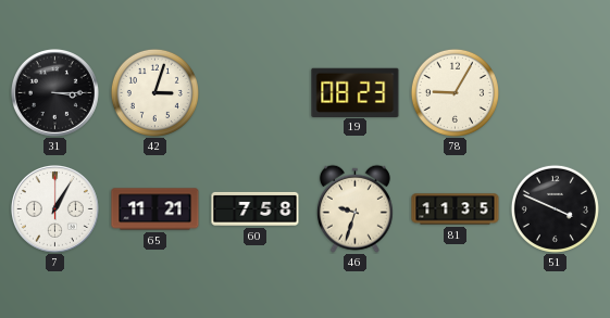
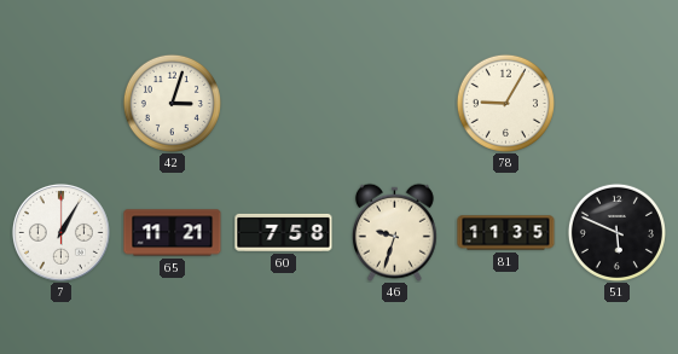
31: 3:15 -> none (54, 92)
19: 08:23 -> none (356, 92)
51: 3:49 -> 5:49 (616, 232)
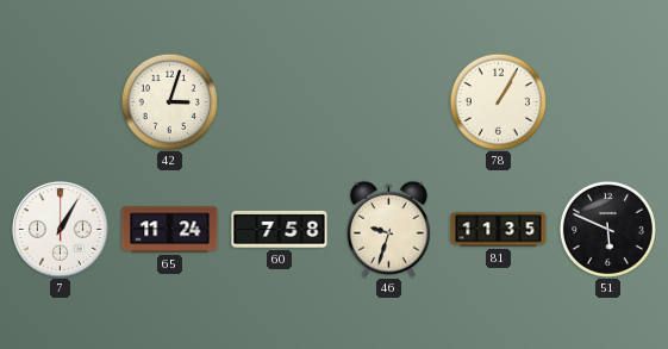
78: 9:05 -> 1:05 (498, 101)
65: 11:21 -> 11:24 (170, 230)
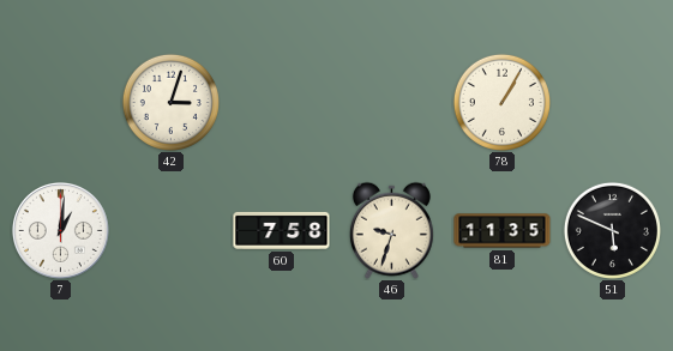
7: 1:05 -> 1:01 (60, 230)
65: 11:24 -> none (170, 230)
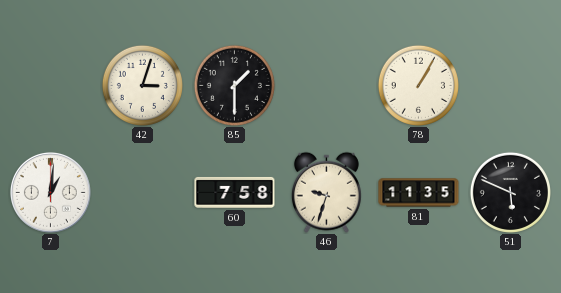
85: none -> 1:30 (234, 85)
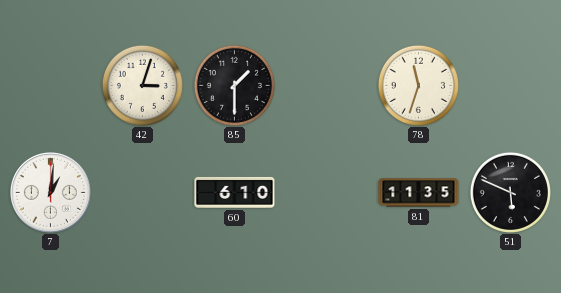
78: 1:05 -> 11:33 (418, 85)
60: 7:58 -> 6:10 (235, 192)
46: 9:33 -> none (326, 192)
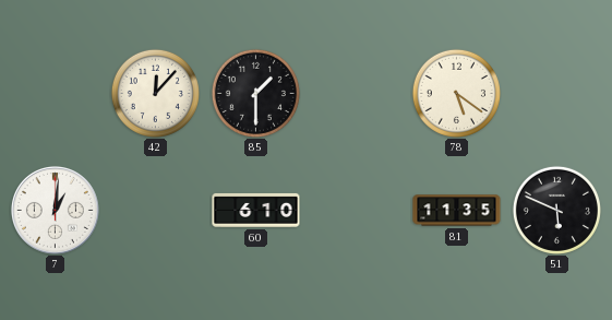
42: 3:03 -> 12:07 (155, 93)
78: 11:33 -> 5:21 (456, 93)
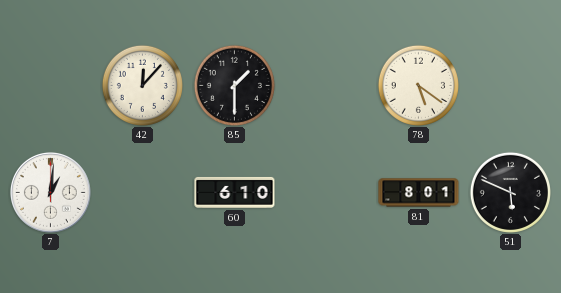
81: 11:35 -> 8:01 (419, 193)
